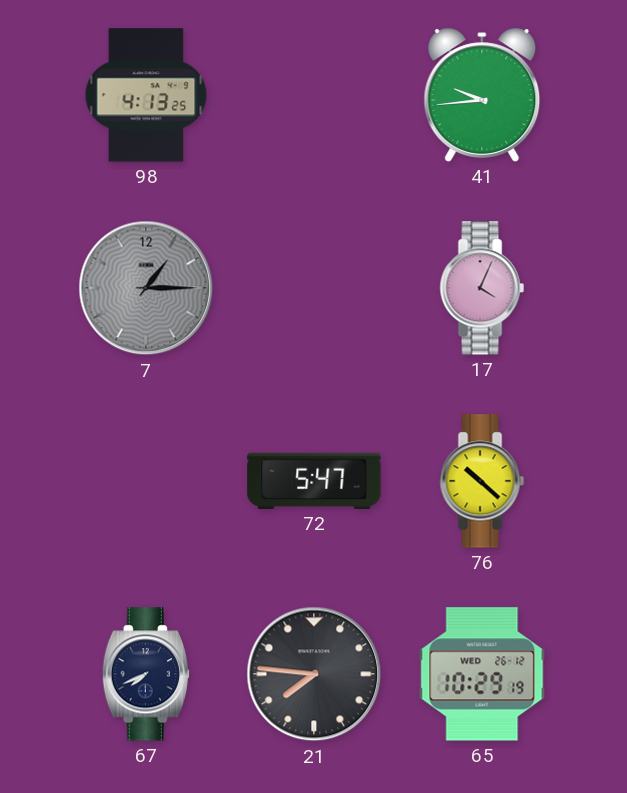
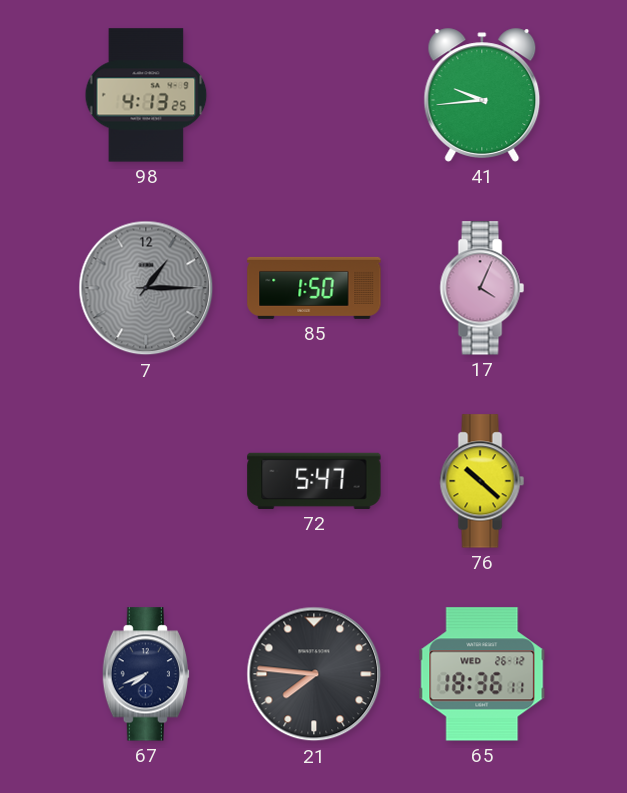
85: none -> 1:50 (314, 288)
65: 10:29 -> 18:36 (482, 674)
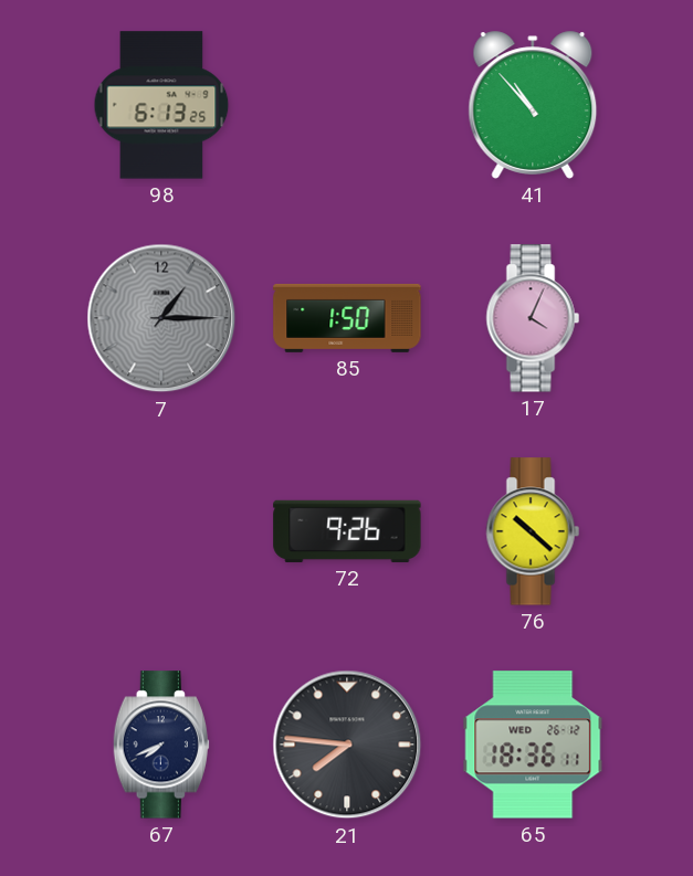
98: 4:13 -> 6:13 (161, 105)
41: 9:44 -> 10:53 (533, 105)
72: 5:47 -> 9:26 (347, 531)
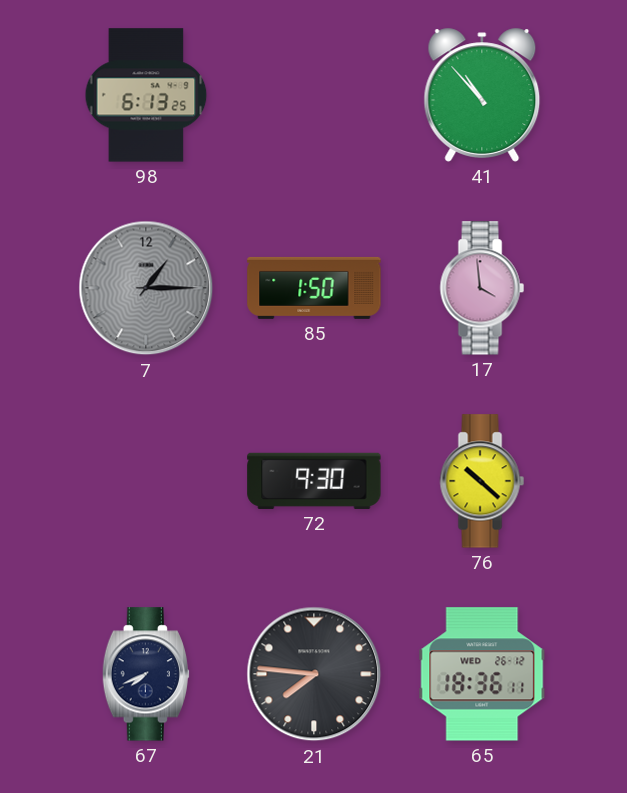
17: 4:04 -> 3:59 (482, 288)
72: 9:26 -> 9:30 (314, 481)
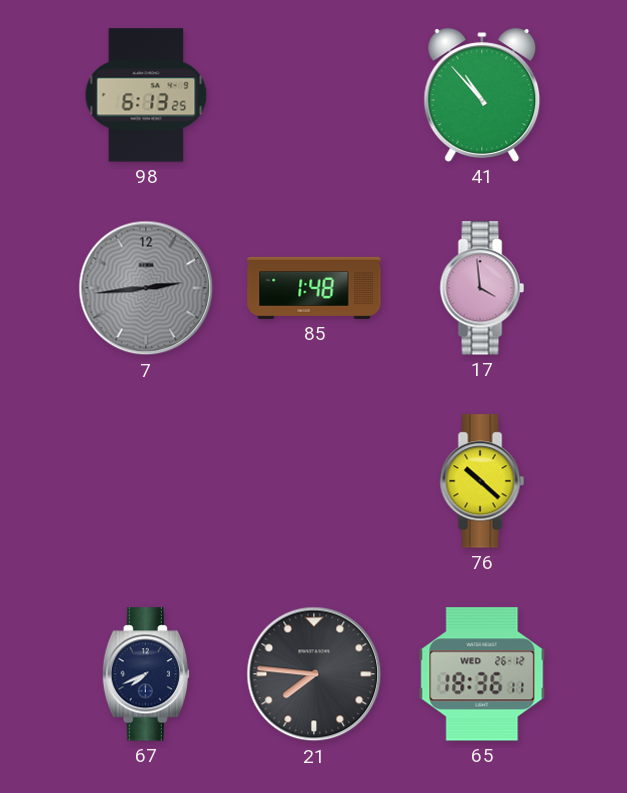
7: 1:15 -> 2:44 (146, 288)
85: 1:50 -> 1:48 (314, 288)
72: 9:30 -> none (314, 481)
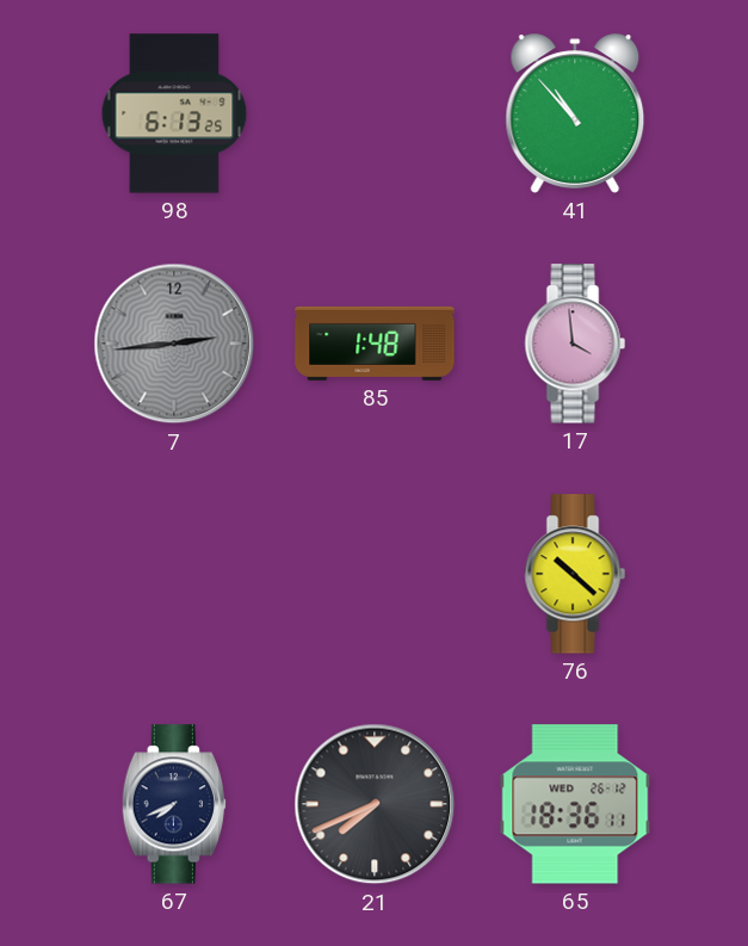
21: 7:46 -> 7:41 (375, 804)
